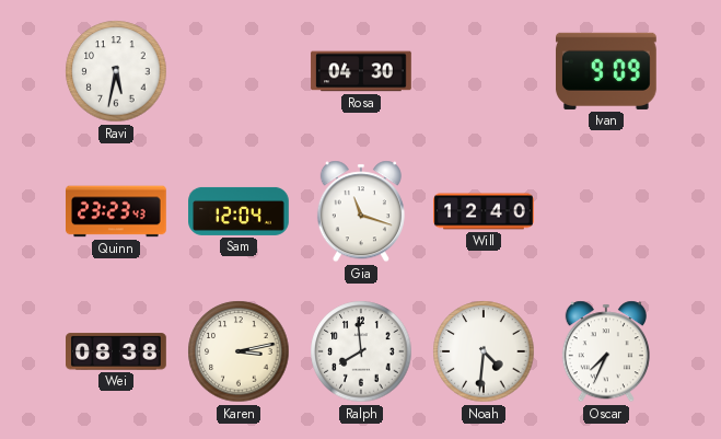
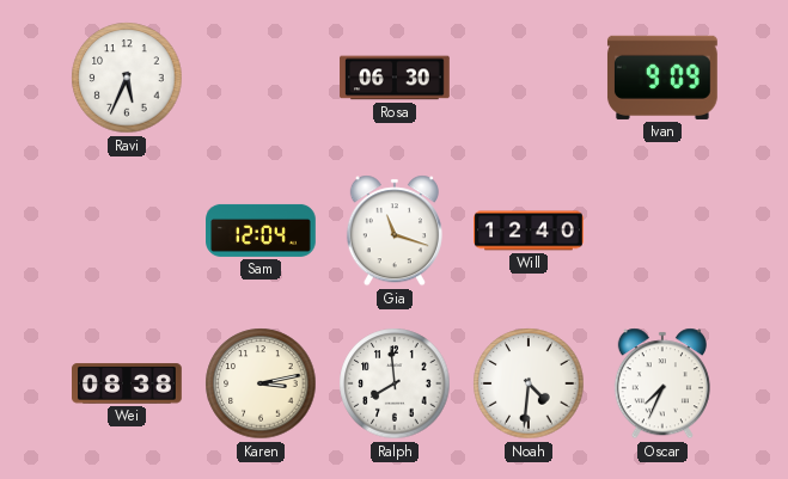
Ravi: 5:32 -> 5:34 (127, 78)
Rosa: 04:30 -> 06:30 (395, 78)
Quinn: 23:23 -> none (117, 211)
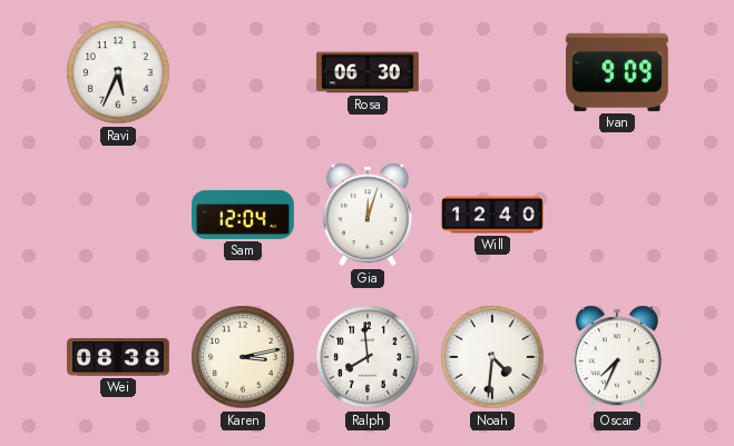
Gia: 11:18 -> 12:03 (368, 215)
